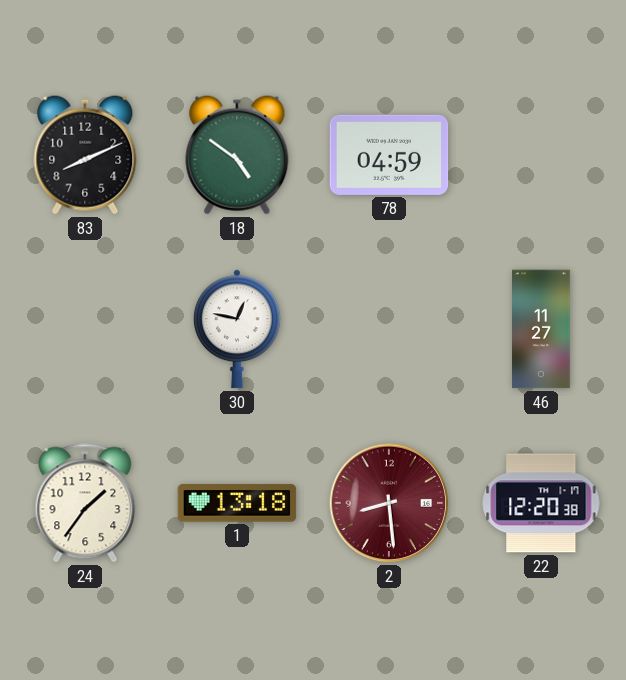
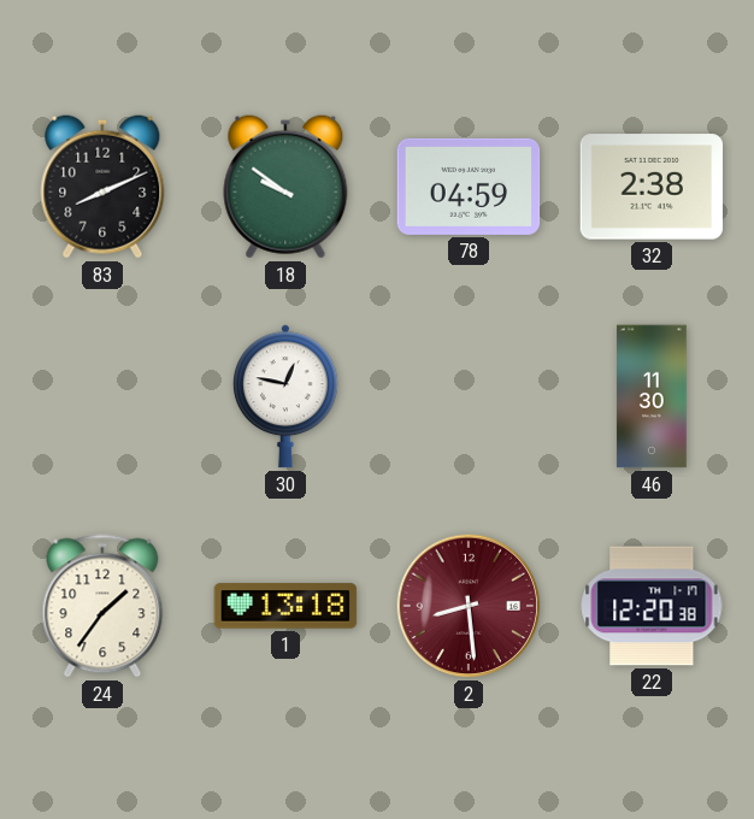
18: 4:51 -> 9:51 (285, 187)
32: none -> 2:38 (652, 187)
46: 11:27 -> 11:30 (652, 396)
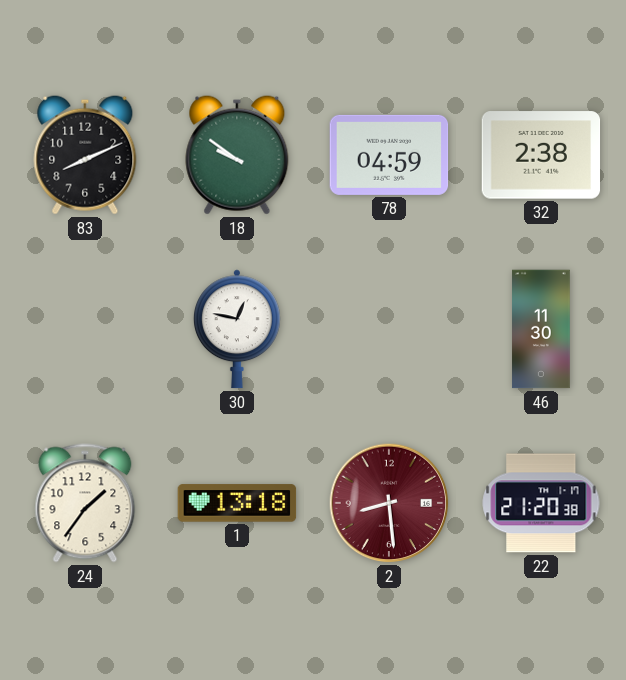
22: 12:20 -> 21:20 (541, 503)
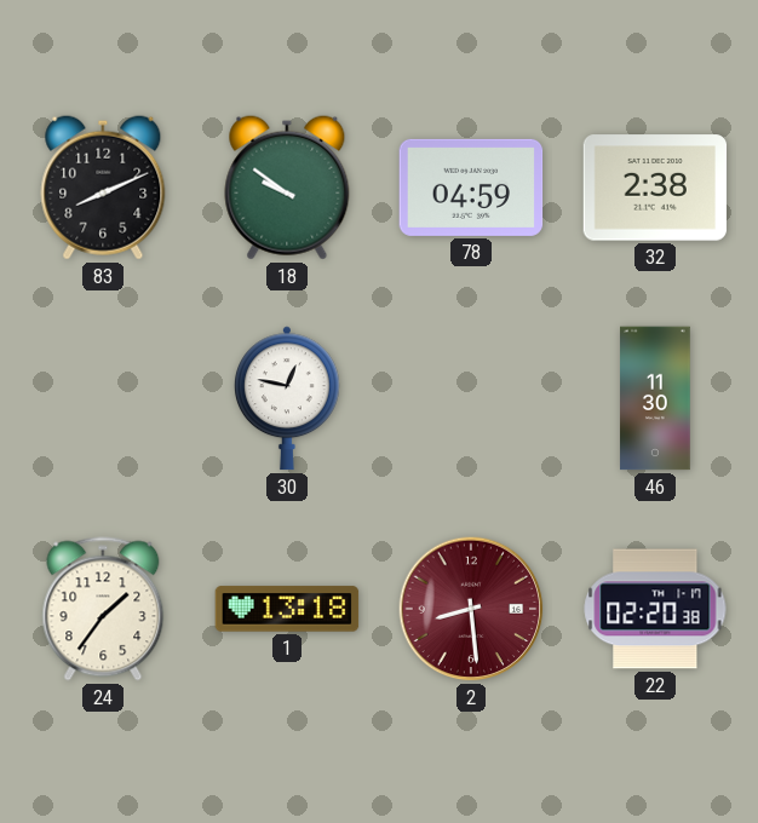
22: 21:20 -> 02:20 (655, 609)
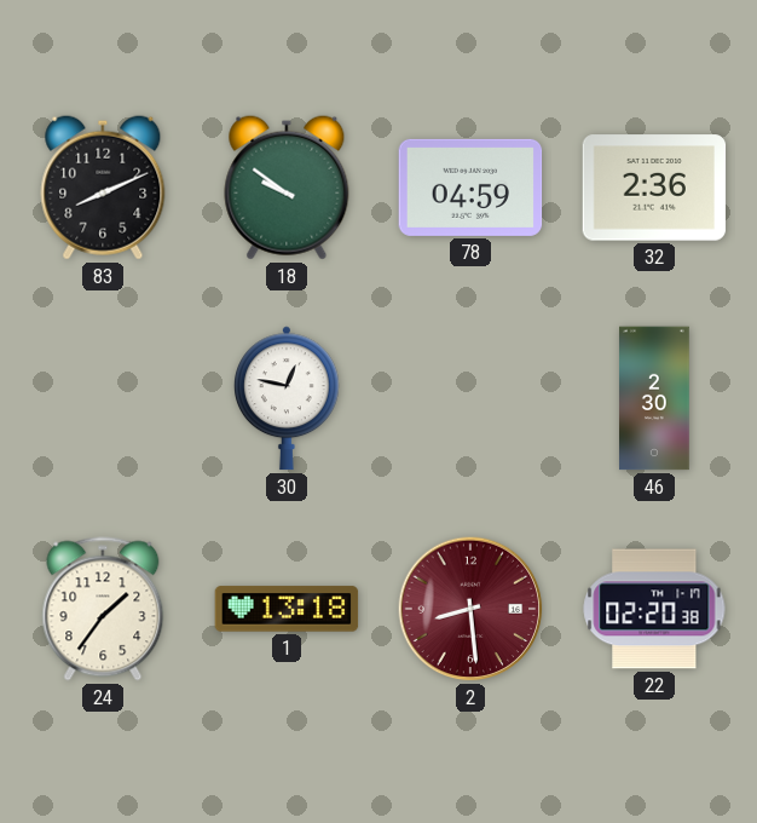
32: 2:38 -> 2:36 (654, 188)
46: 11:30 -> 2:30 (654, 398)
